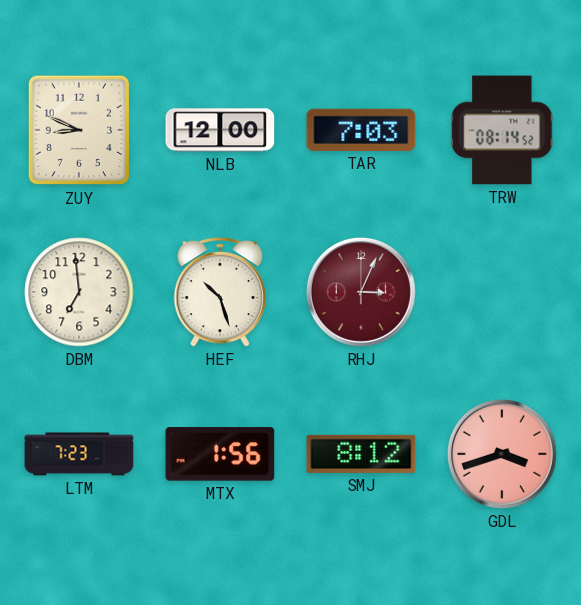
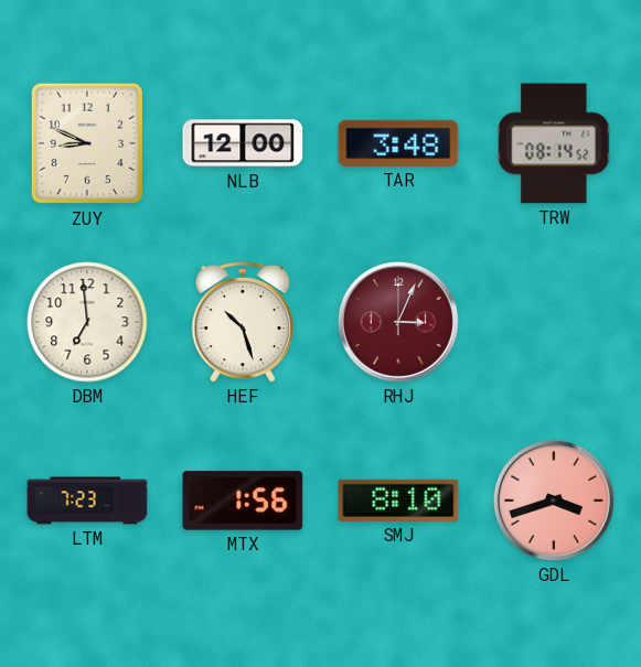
TAR: 7:03 -> 3:48 (398, 143)
SMJ: 8:12 -> 8:10 (398, 501)
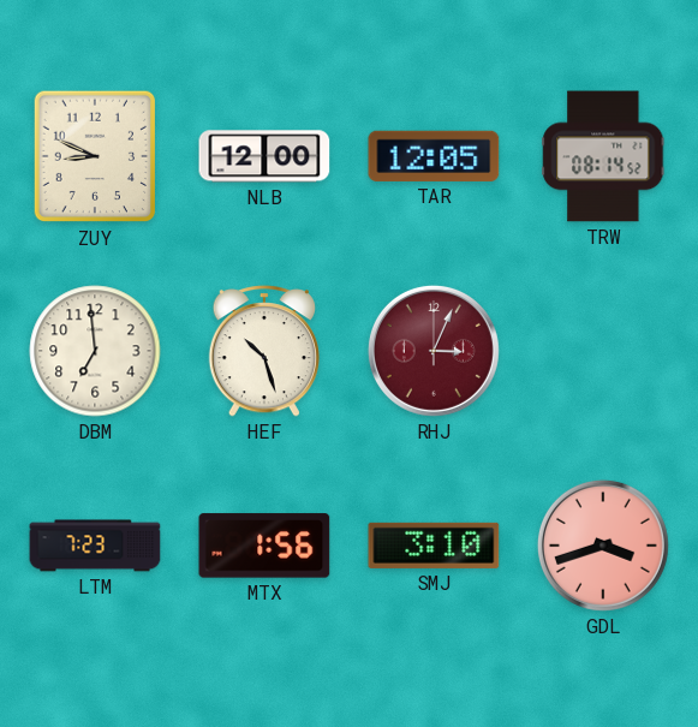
TAR: 3:48 -> 12:05 (434, 156)
SMJ: 8:10 -> 3:10 (434, 546)
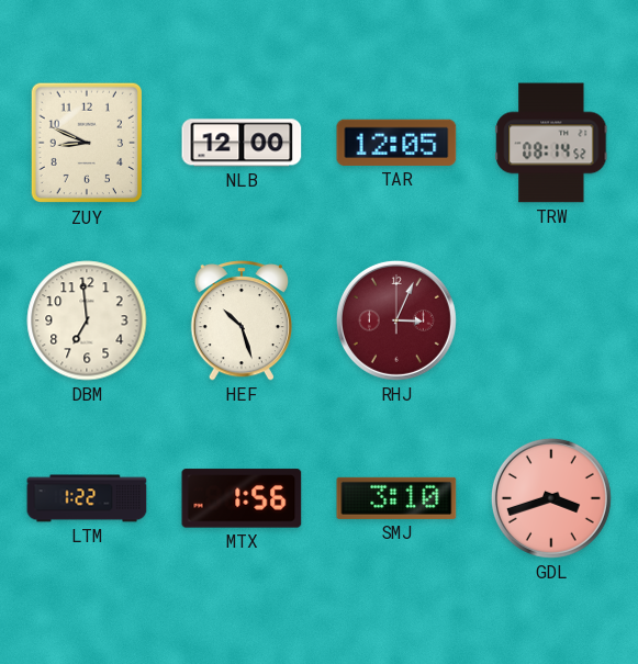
LTM: 7:23 -> 1:22 (87, 498)
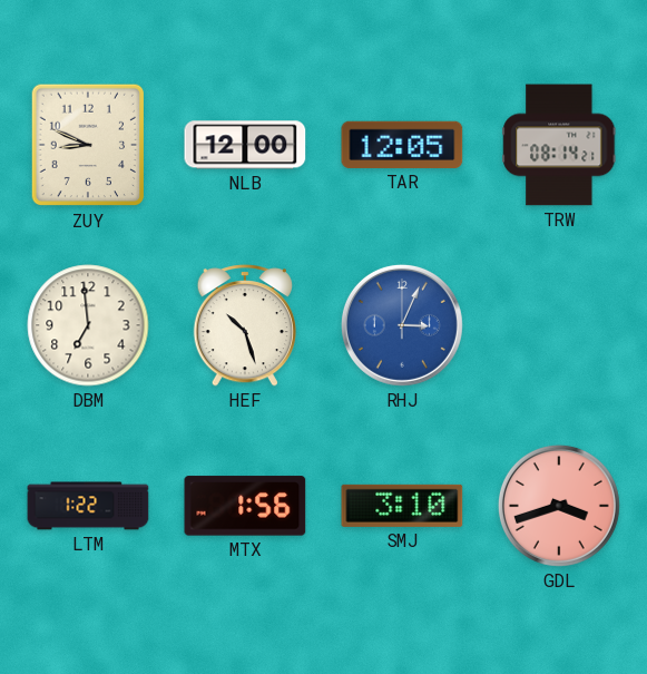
TRW: 08:14:52 -> 08:14:21 (559, 145)
RHJ dial: burgundy -> blue (402, 325)
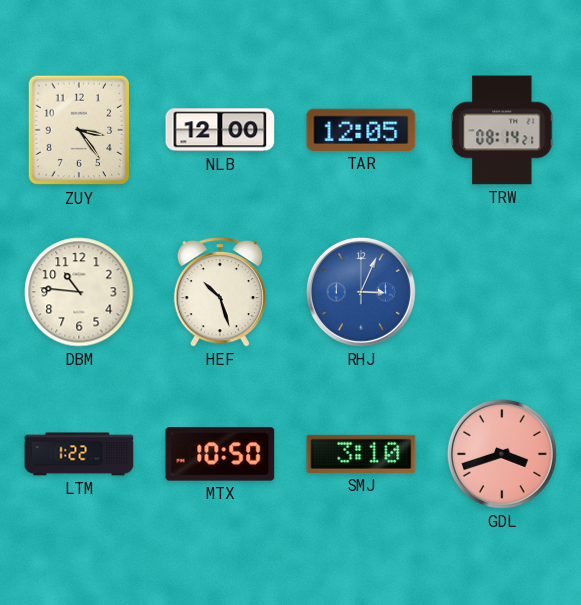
ZUY: 8:49 -> 3:24 (79, 130)
DBM: 6:59 -> 10:46 (79, 292)
MTX: 1:56 -> 10:50 (220, 454)
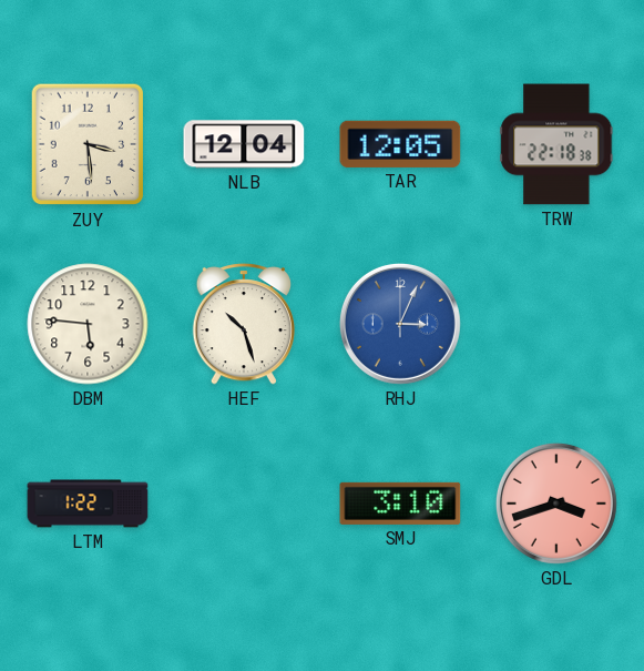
ZUY: 3:24 -> 3:29 (88, 144)
NLB: 12:00 -> 12:04 (244, 144)
TRW: 08:14 -> 22:18 (556, 144)
DBM: 10:46 -> 5:46 (88, 324)
MTX: 10:50 -> none (220, 454)
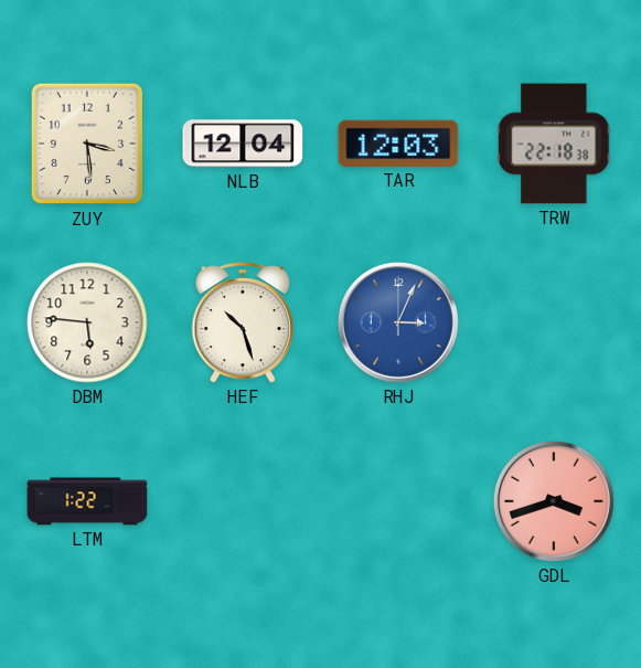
TAR: 12:05 -> 12:03 (398, 144)
SMJ: 3:10 -> none (400, 504)
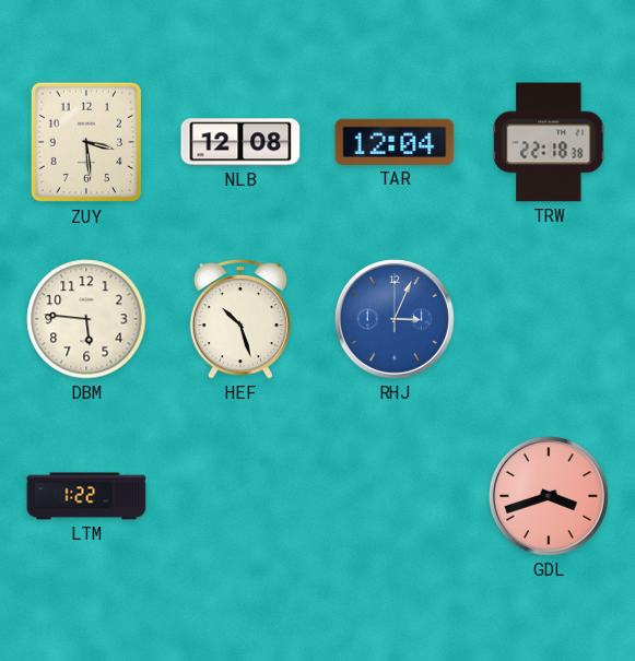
NLB: 12:04 -> 12:08 (240, 142)
TAR: 12:03 -> 12:04 (395, 142)
